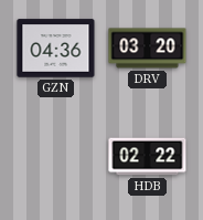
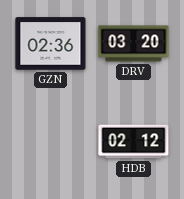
GZN: 04:36 -> 02:36 (51, 44)
HDB: 02:22 -> 02:12 (134, 142)
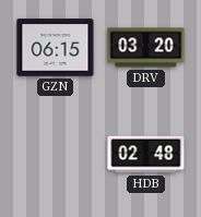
GZN: 02:36 -> 06:15 (56, 48)
HDB: 02:12 -> 02:48 (146, 155)
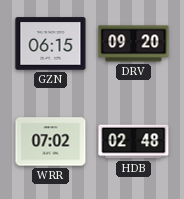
DRV: 03:20 -> 09:20 (134, 44)
WRR: none -> 07:02 (51, 142)
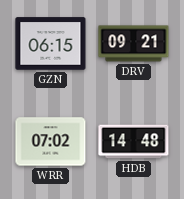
DRV: 09:20 -> 09:21 (134, 44)
HDB: 02:48 -> 14:48 (134, 142)
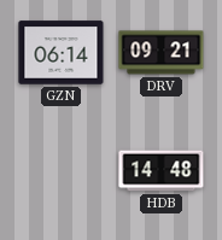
GZN: 06:15 -> 06:14 (62, 53)
WRR: 07:02 -> none (51, 142)
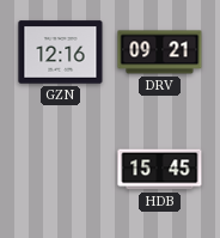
GZN: 06:14 -> 12:16 (61, 53)
HDB: 14:48 -> 15:45 (160, 170)
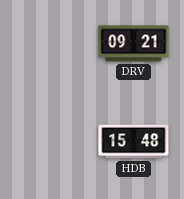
GZN: 12:16 -> none (61, 53)
HDB: 15:45 -> 15:48 (134, 142)
